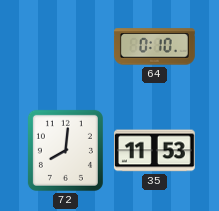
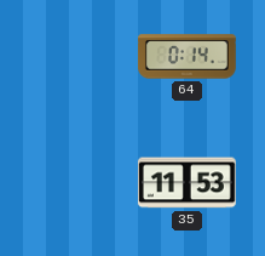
64: 0:10 -> 0:14 (186, 57)
72: 8:01 -> none (65, 150)
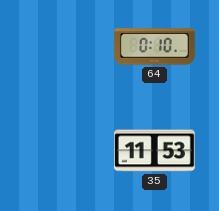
64: 0:14 -> 0:10 (154, 47)
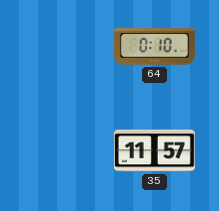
35: 11:53 -> 11:57 (154, 151)
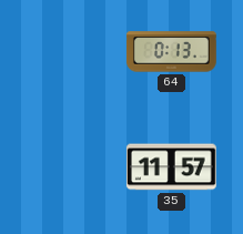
64: 0:10 -> 0:13 (171, 52)
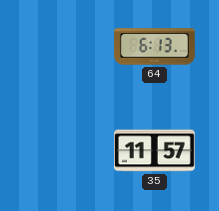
64: 0:13 -> 6:13 (154, 47)
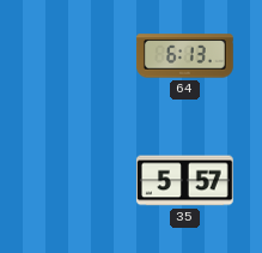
35: 11:57 -> 5:57 (184, 181)
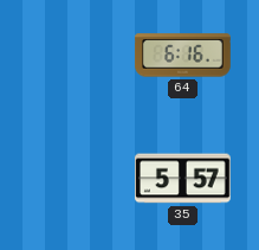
64: 6:13 -> 6:16 (182, 56)
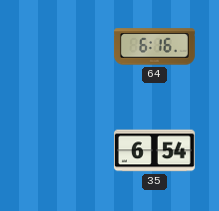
35: 5:57 -> 6:54 (154, 151)
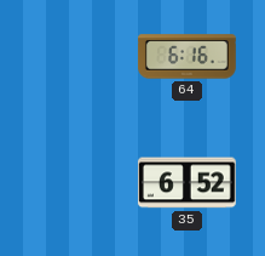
35: 6:54 -> 6:52 (186, 183)
